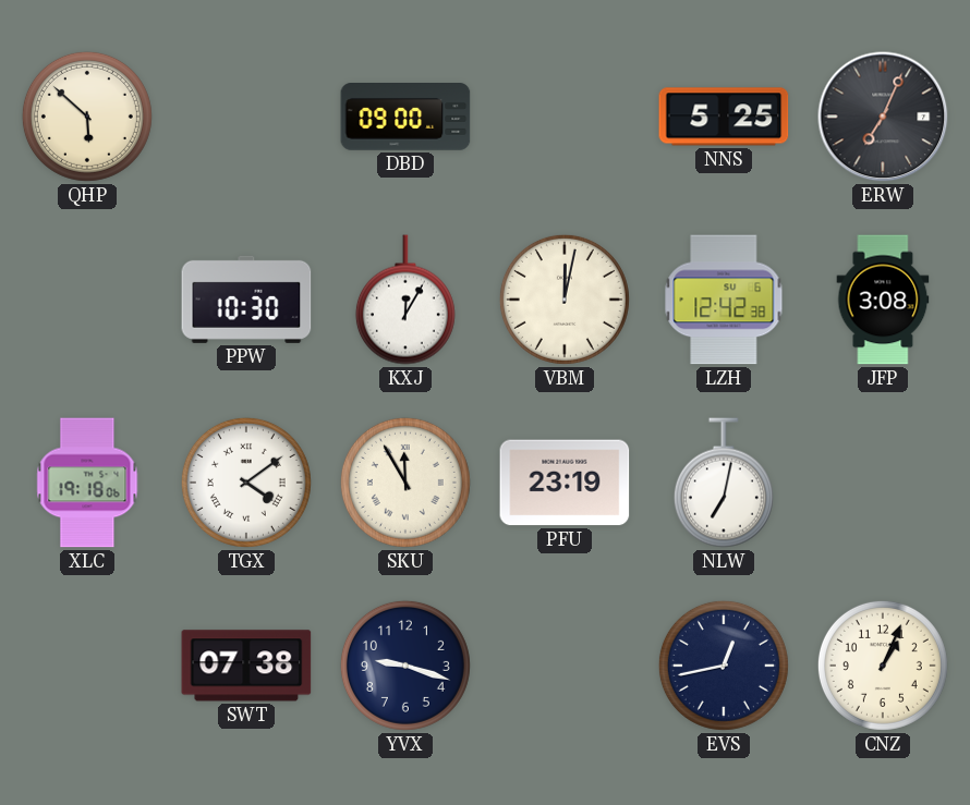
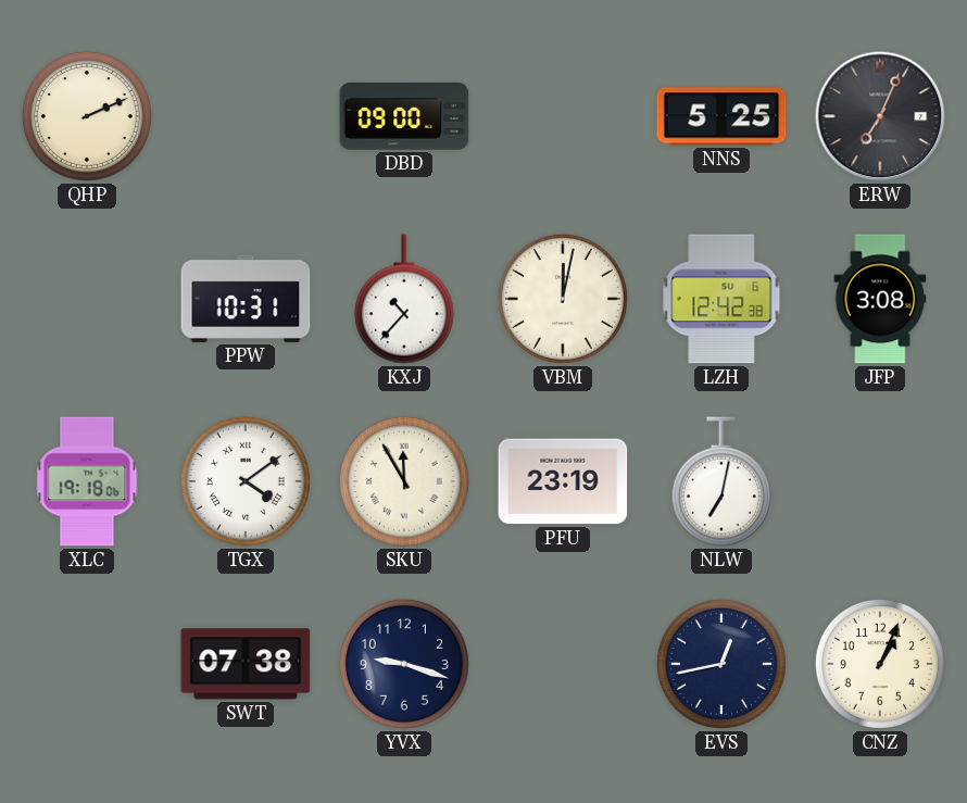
QHP: 5:52 -> 2:11 (87, 116)
PPW: 10:30 -> 10:31 (246, 299)
KXJ: 12:05 -> 10:37 (404, 299)
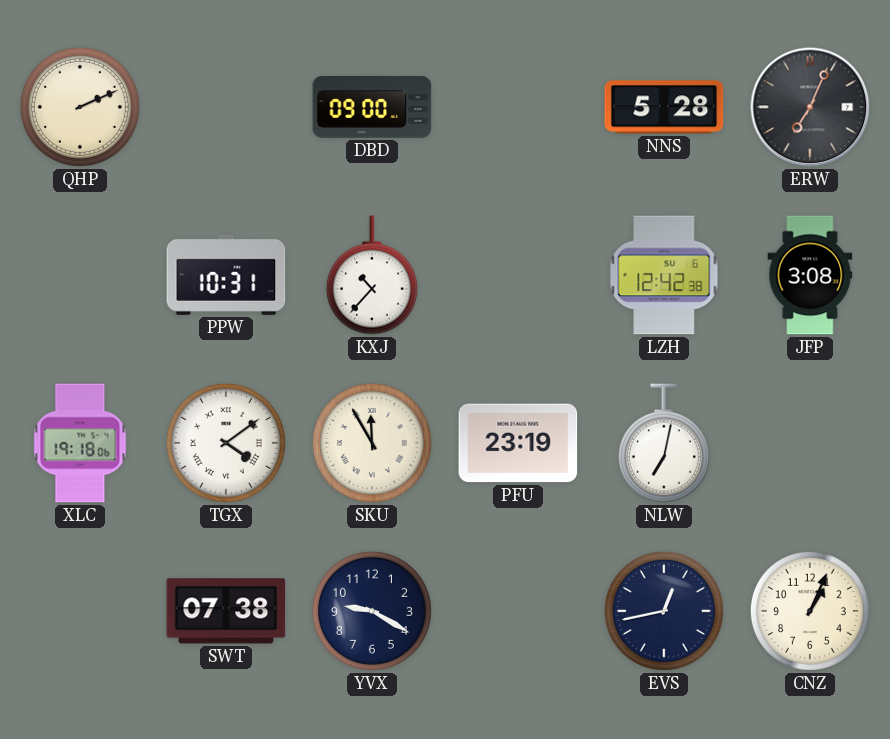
NNS: 5:25 -> 5:28 (664, 107)
VBM: 12:02 -> none (563, 299)
YVX: 9:18 -> 9:20 (372, 611)
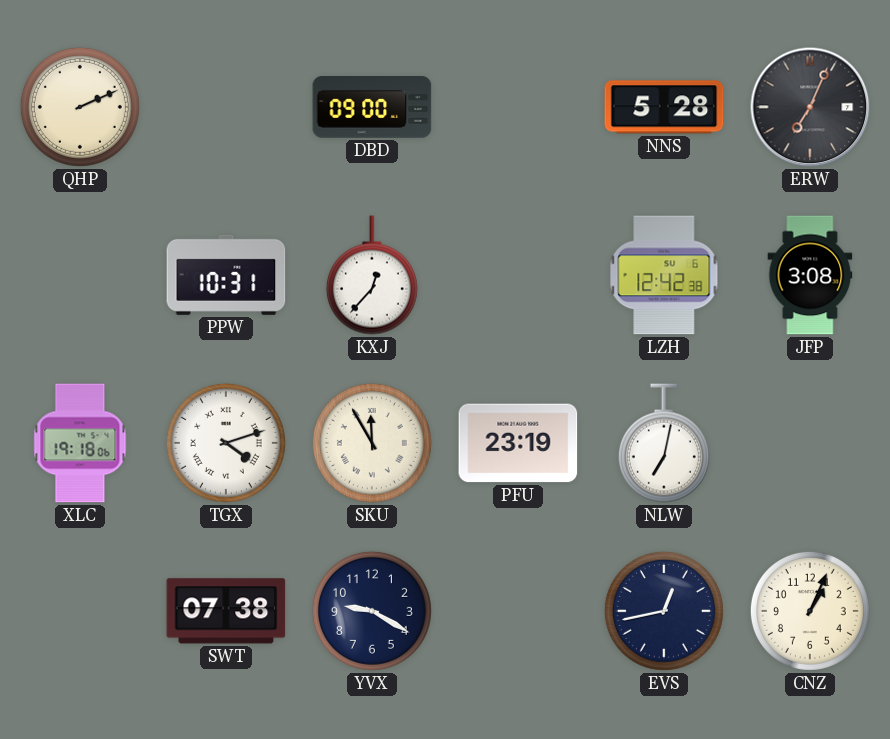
KXJ: 10:37 -> 12:37 (372, 275)
TGX: 4:09 -> 4:12 (226, 443)
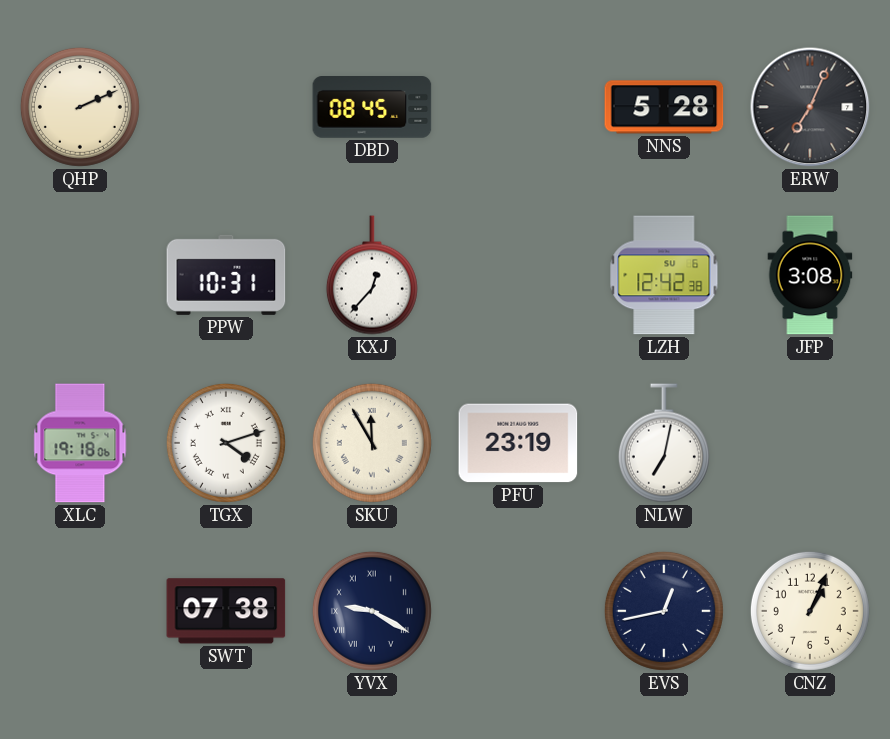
DBD: 09:00 -> 08:45 (372, 108)
YVX numerals: Arabic -> Roman (372, 611)
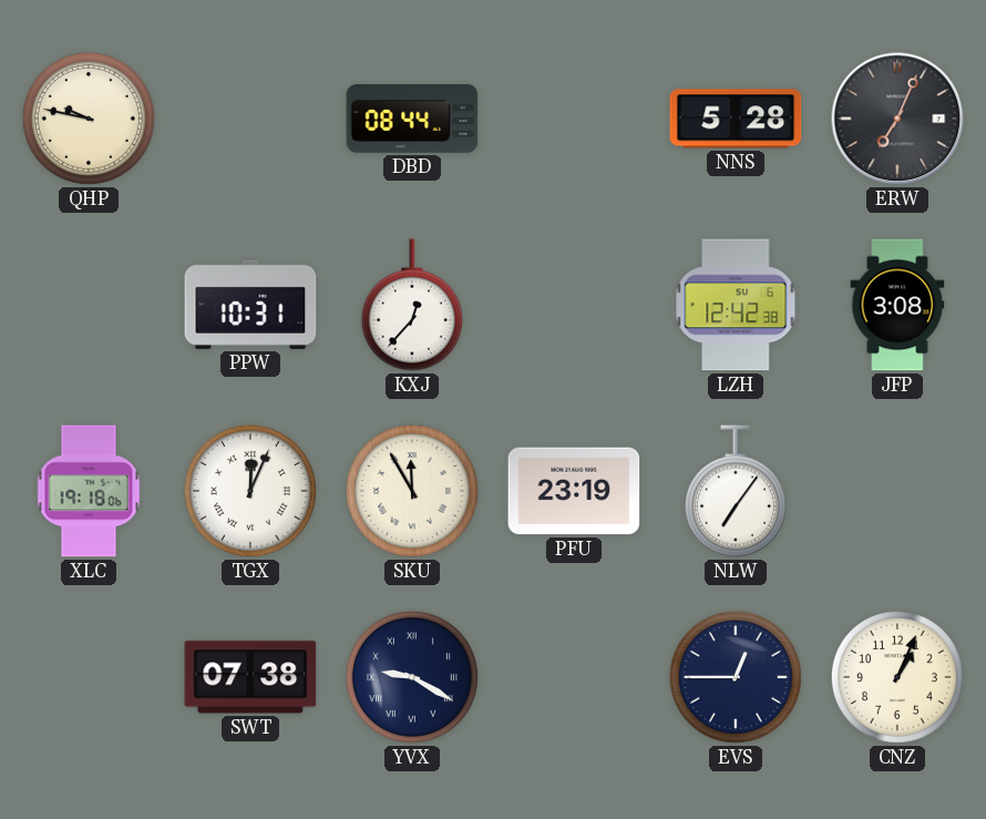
QHP: 2:11 -> 9:47 (89, 119)
DBD: 08:45 -> 08:44 (412, 120)
TGX: 4:12 -> 12:04 (250, 491)
NLW: 7:02 -> 7:06 (736, 491)
EVS: 12:43 -> 12:45 (736, 677)
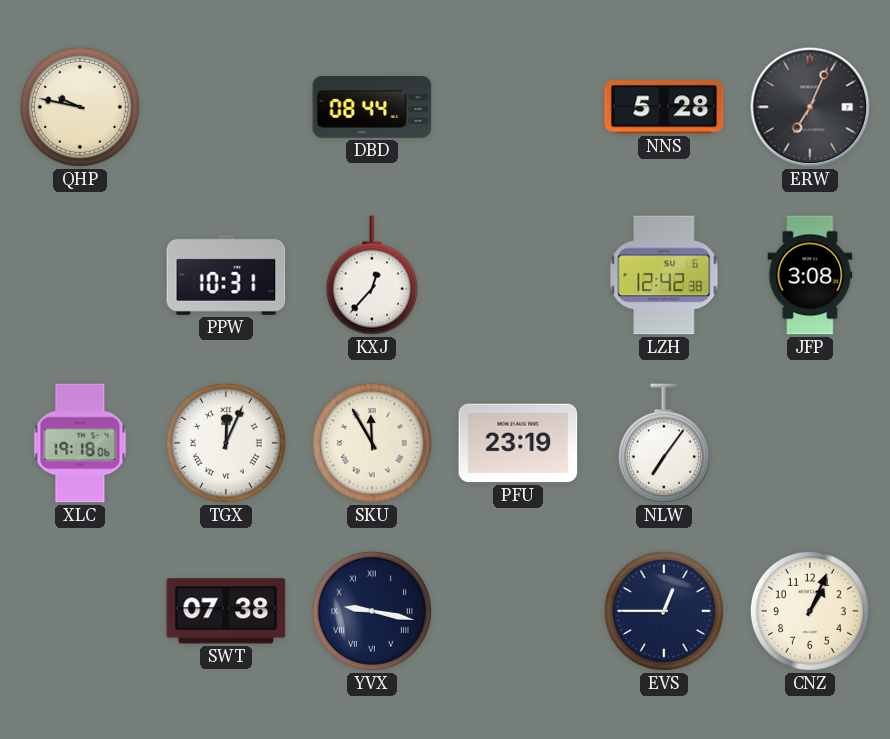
YVX: 9:20 -> 9:17 (372, 611)
